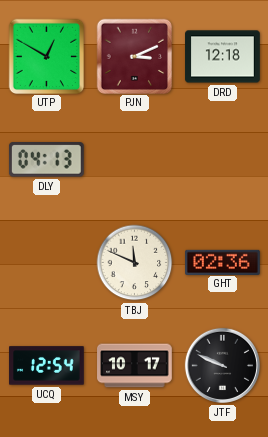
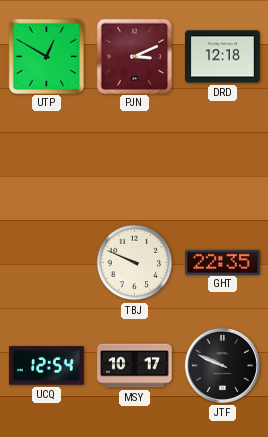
DLY: 04:13 -> none (46, 160)
TBJ: 11:49 -> 9:49 (135, 263)
GHT: 02:36 -> 22:35 (223, 262)
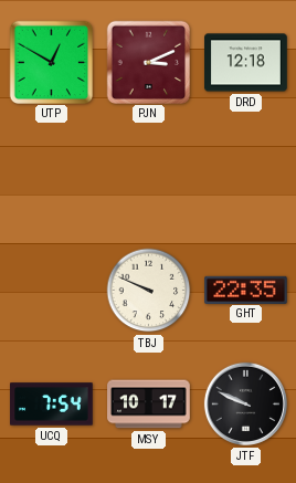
UCQ: 12:54 -> 7:54 (52, 405)
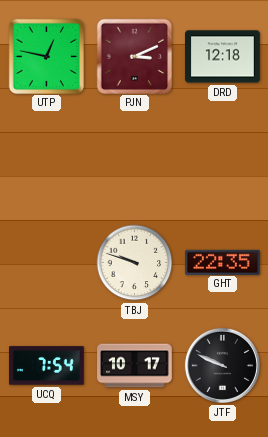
UTP: 12:50 -> 12:47 (46, 56)
TBJ: 9:49 -> 9:48 (135, 263)
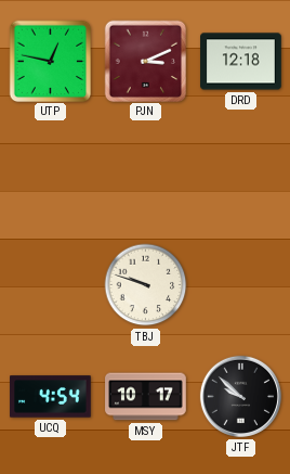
GHT: 22:35 -> none (223, 262)
UCQ: 7:54 -> 4:54 (51, 397)
JTF: 9:49 -> 9:52 (240, 396)
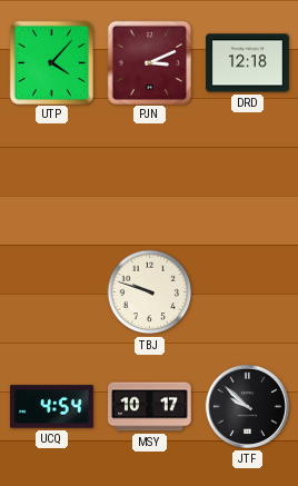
UTP: 12:47 -> 4:07 (51, 62)
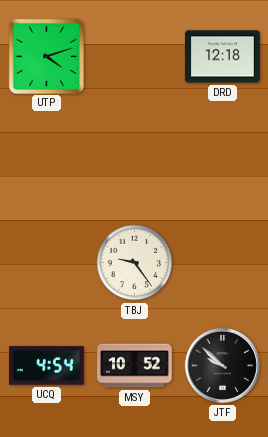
UTP: 4:07 -> 4:12 (46, 56)
PJN: 3:11 -> none (149, 62)
TBJ: 9:48 -> 9:24 (135, 263)
MSY: 10:17 -> 10:52 (135, 366)
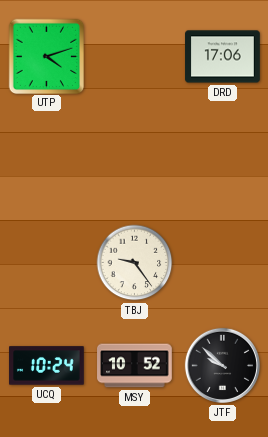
DRD: 12:18 -> 17:06 (223, 57)
UCQ: 4:54 -> 10:24 (47, 366)
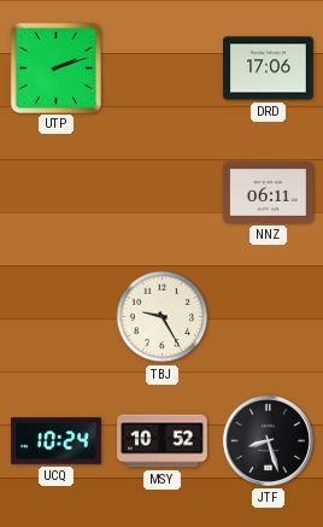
UTP: 4:12 -> 2:12 (55, 68)
NNZ: none -> 06:11 (269, 193)
TBJ: 9:24 -> 9:25 (163, 317)
JTF: 9:52 -> 8:27 (268, 440)
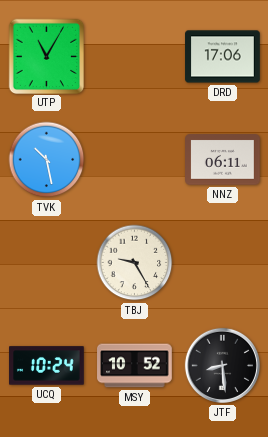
UTP: 2:12 -> 11:05 (46, 56)
TVK: none -> 10:28 (47, 160)
JTF: 8:27 -> 8:29 (222, 365)
